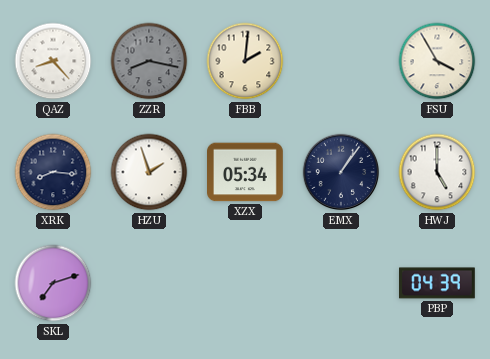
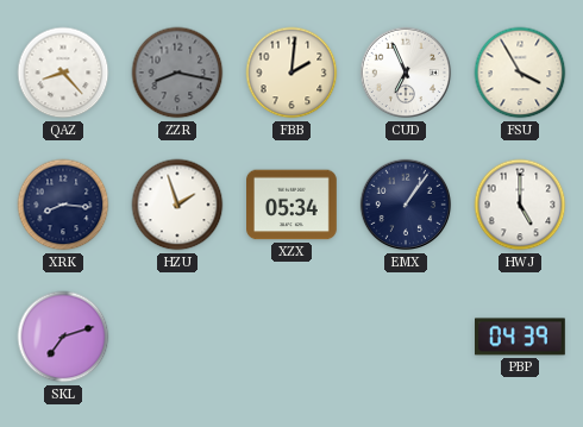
CUD: none -> 6:56 (406, 73)
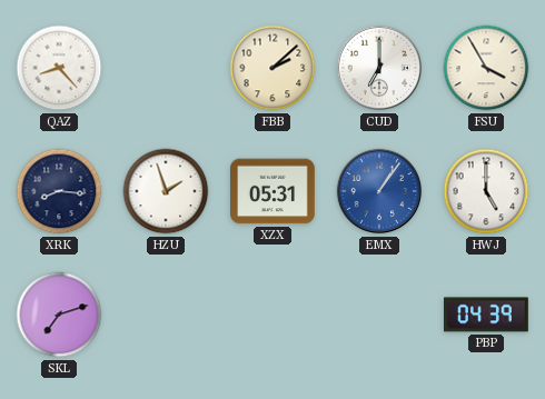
ZZR: 8:17 -> none (177, 73)
FBB: 2:01 -> 2:08 (272, 68)
CUD: 6:56 -> 7:00 (379, 68)
XZX: 05:34 -> 05:31 (274, 191)
EMX dial: navy -> blue (379, 191)
